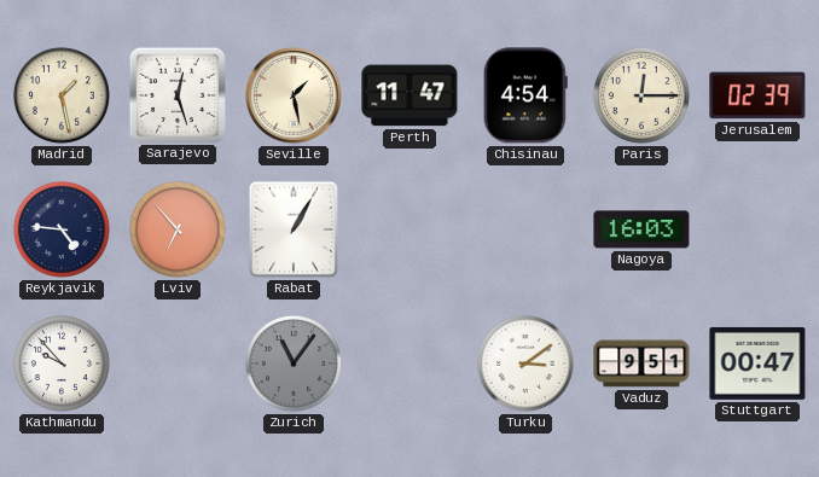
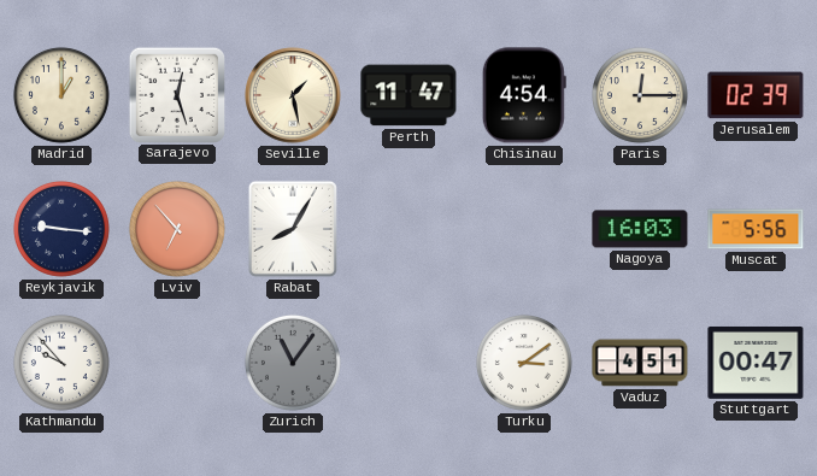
Madrid: 1:28 -> 1:00 (61, 95)
Reykjavik: 4:46 -> 9:16 (61, 229)
Rabat: 1:05 -> 8:05 (293, 229)
Muscat: none -> 5:56 (756, 229)
Vaduz: 9:51 -> 4:51 (640, 363)
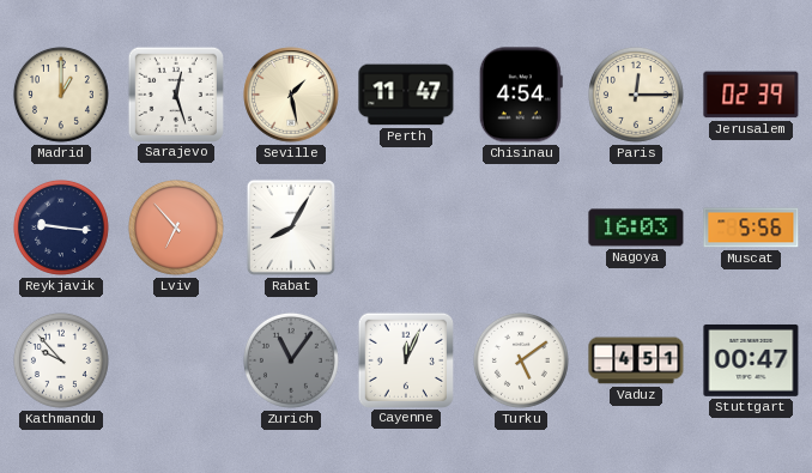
Cayenne: none -> 12:04 (405, 359)
Turku: 3:09 -> 5:09 (521, 360)
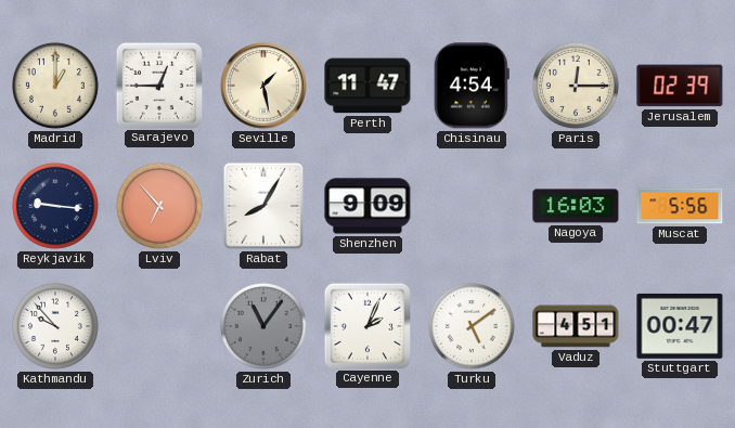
Sarajevo: 12:27 -> 12:45 (158, 85)
Shenzhen: none -> 9:09 (367, 206)
Cayenne: 12:04 -> 2:04 (366, 325)
